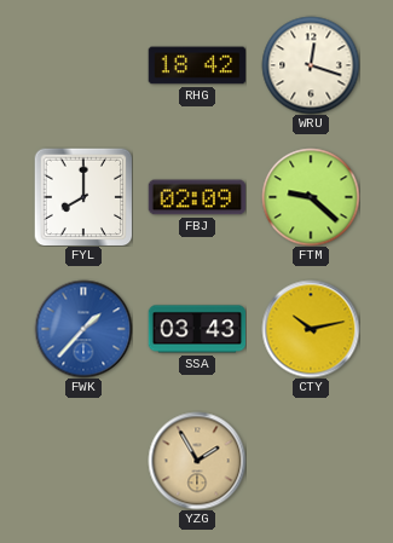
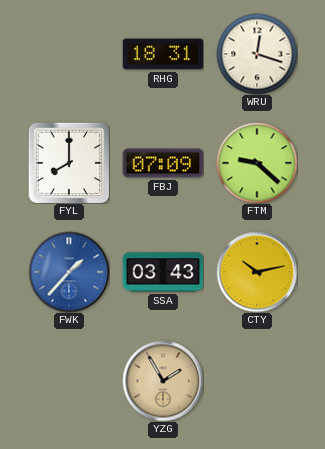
RHG: 18:42 -> 18:31 (163, 54)
FBJ: 02:09 -> 07:09 (163, 163)
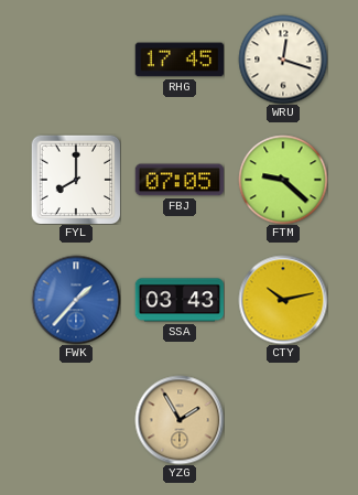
RHG: 18:31 -> 17:45 (180, 60)
FBJ: 07:09 -> 07:05 (180, 180)
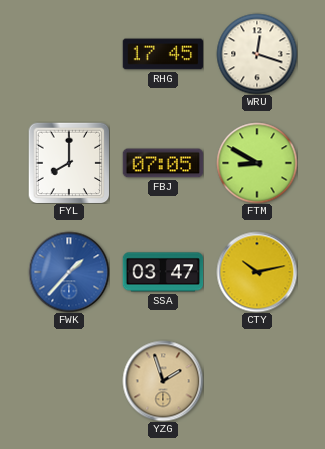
FTM: 9:22 -> 8:50 (257, 163)
SSA: 03:43 -> 03:47 (163, 272)
YZG: 1:55 -> 1:57 (163, 381)
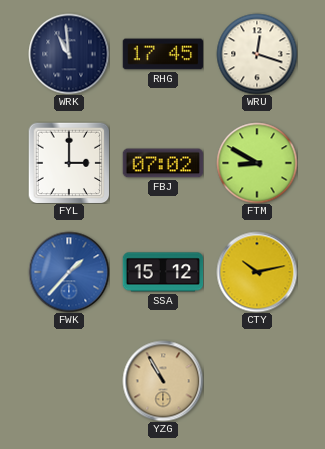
WRK: none -> 10:59 (69, 54)
FYL: 8:00 -> 3:00 (69, 163)
FBJ: 07:05 -> 07:02 (163, 163)
SSA: 03:47 -> 15:12 (163, 272)
YZG: 1:57 -> 10:55 (163, 381)
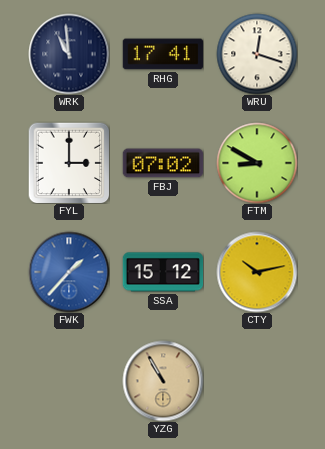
RHG: 17:45 -> 17:41 (163, 54)
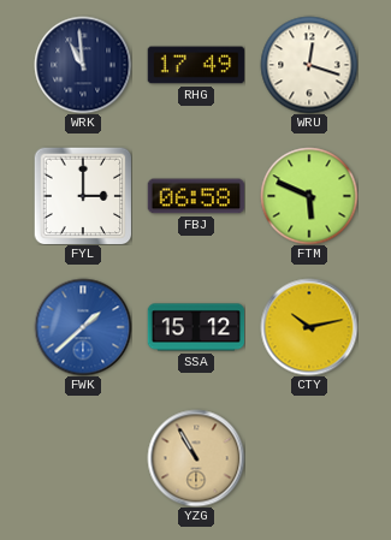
RHG: 17:41 -> 17:49 (196, 65)
FBJ: 07:02 -> 06:58 (196, 196)
FTM: 8:50 -> 5:49 (309, 196)
FWK: 1:37 -> 1:38 (83, 327)
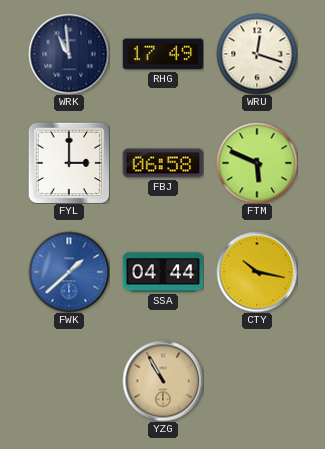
SSA: 15:12 -> 04:44 (163, 272)
CTY: 10:13 -> 10:17 (257, 272)
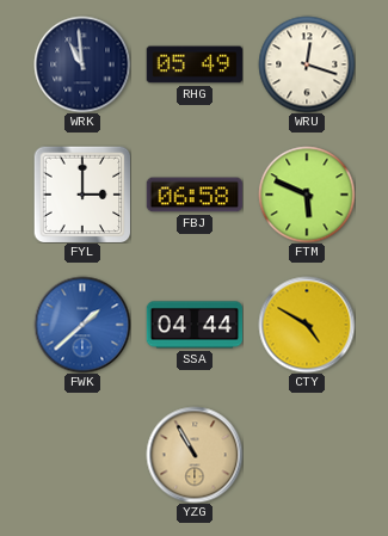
RHG: 17:49 -> 05:49 (195, 64)
CTY: 10:17 -> 4:50 (307, 325)
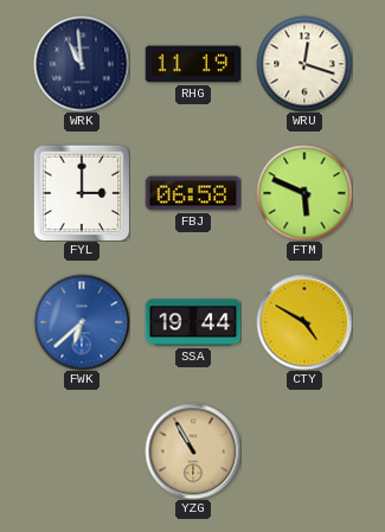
RHG: 05:49 -> 11:19 (193, 64)
FWK: 1:38 -> 6:38 (82, 322)
SSA: 04:44 -> 19:44 (193, 322)
